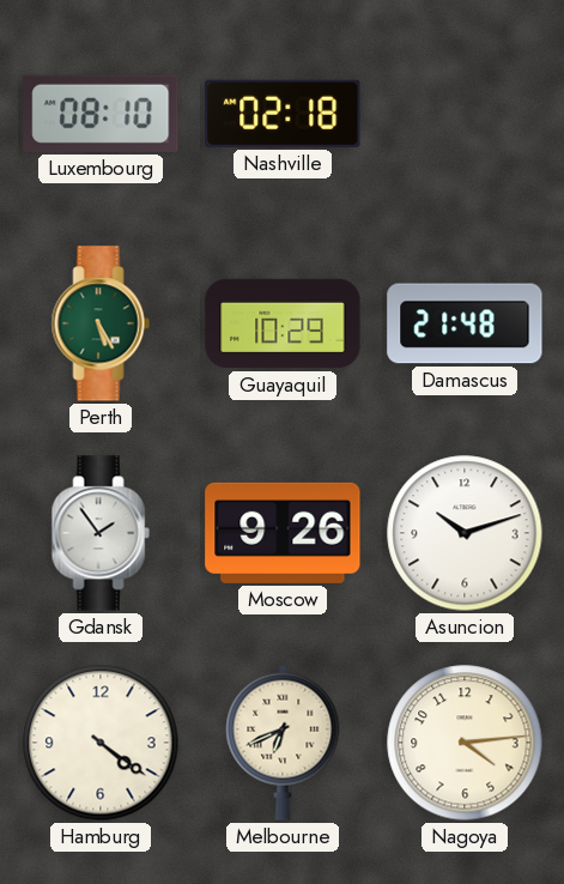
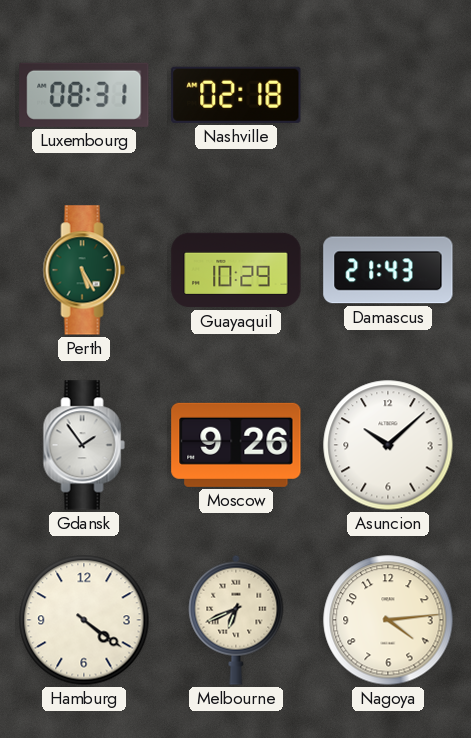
Luxembourg: 08:10 -> 08:31 (84, 95)
Damascus: 21:48 -> 21:43 (388, 270)
Asuncion: 10:12 -> 10:08 (388, 445)
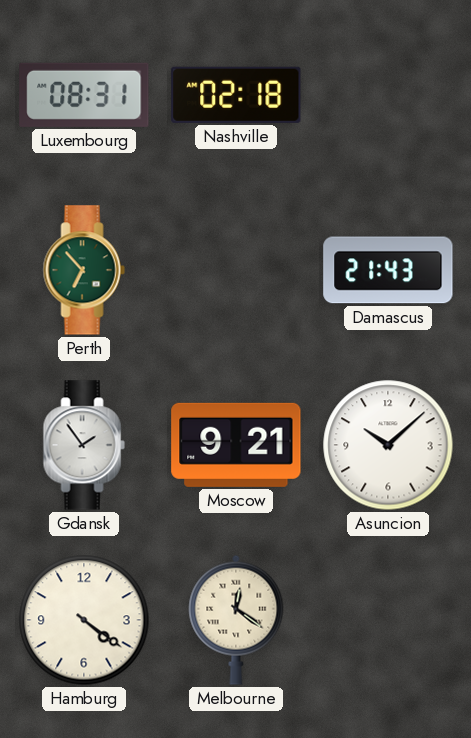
Perth: 5:25 -> 6:53 (84, 270)
Guayaquil: 10:29 -> none (236, 270)
Moscow: 9:26 -> 9:21 (236, 445)
Melbourne: 6:41 -> 12:21 (236, 620)
Nagoya: 4:14 -> none (388, 620)
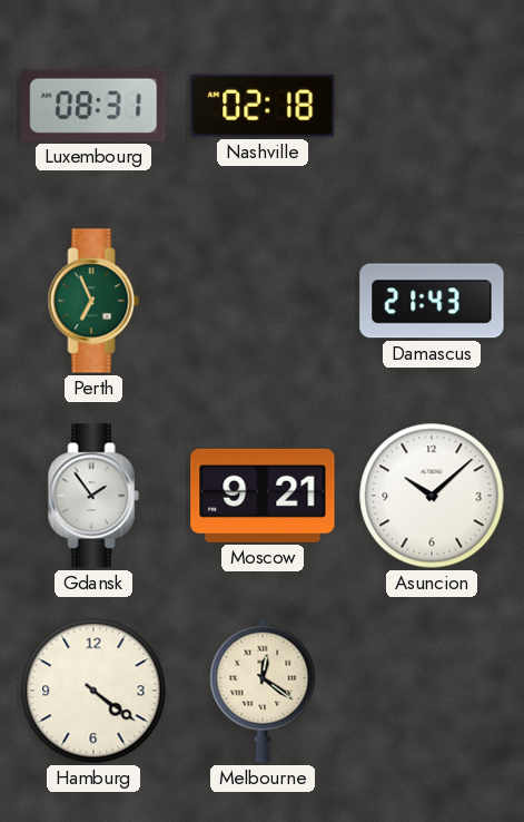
Perth: 6:53 -> 6:56 (93, 301)
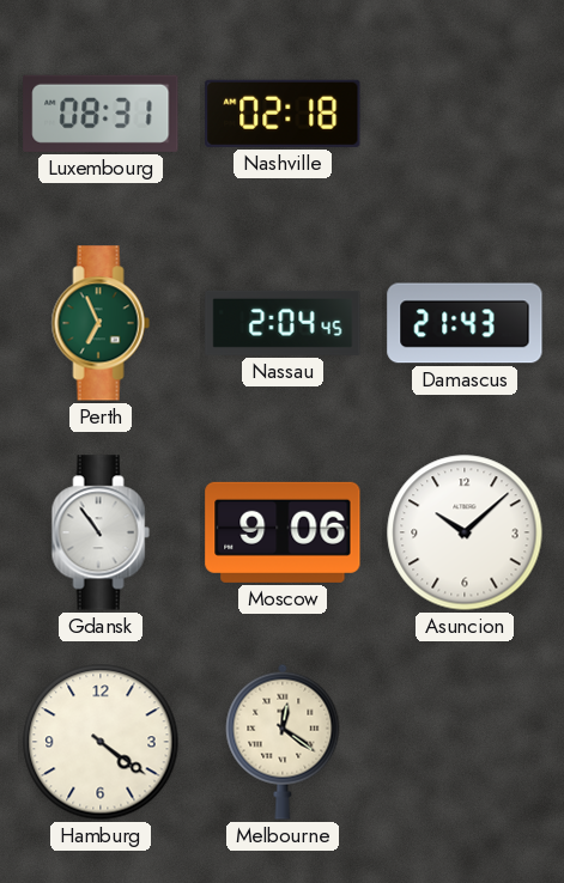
Nassau: none -> 2:04 (283, 323)
Gdansk: 1:54 -> 10:54 (101, 532)
Moscow: 9:21 -> 9:06 (283, 532)
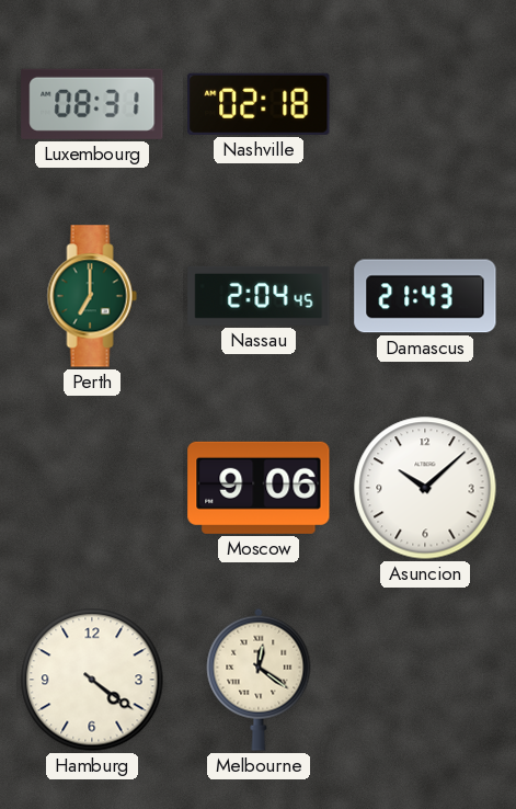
Perth: 6:56 -> 7:00 (92, 296)
Gdansk: 10:54 -> none (101, 532)
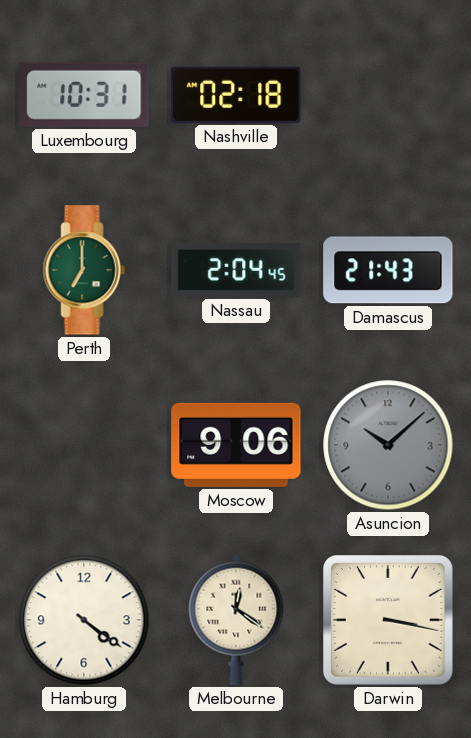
Luxembourg: 08:31 -> 10:31 (84, 95)
Asuncion dial: white -> grey (388, 445)
Darwin: none -> 3:17 (389, 621)
